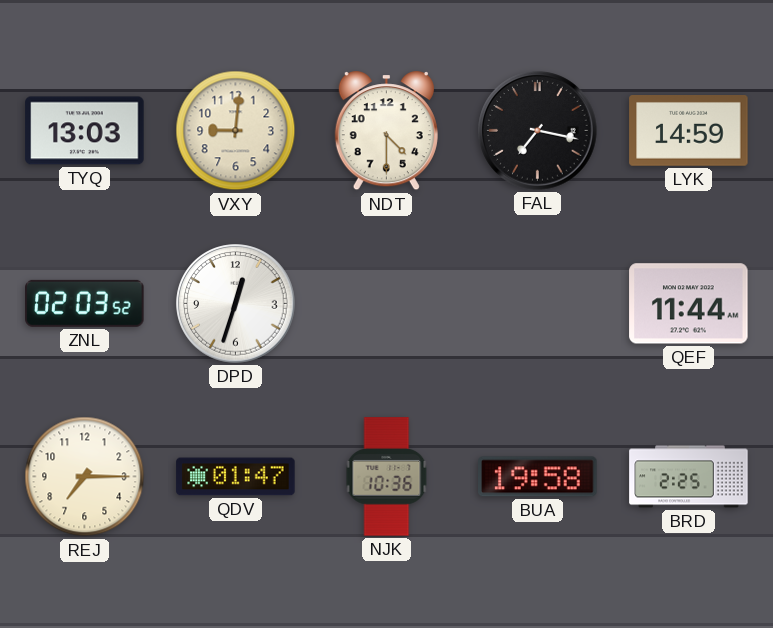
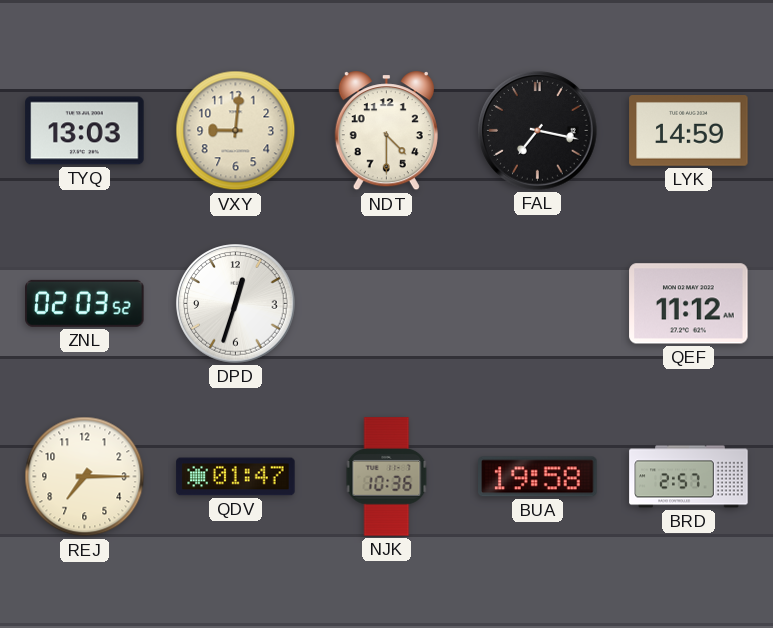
QEF: 11:44 -> 11:12 (689, 304)
BRD: 2:25 -> 2:57 (689, 477)
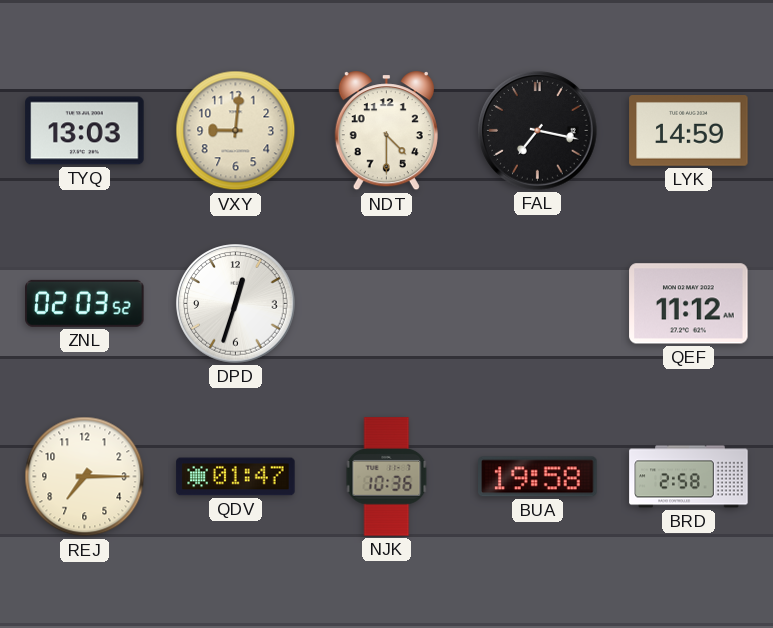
BRD: 2:57 -> 2:58 (689, 477)
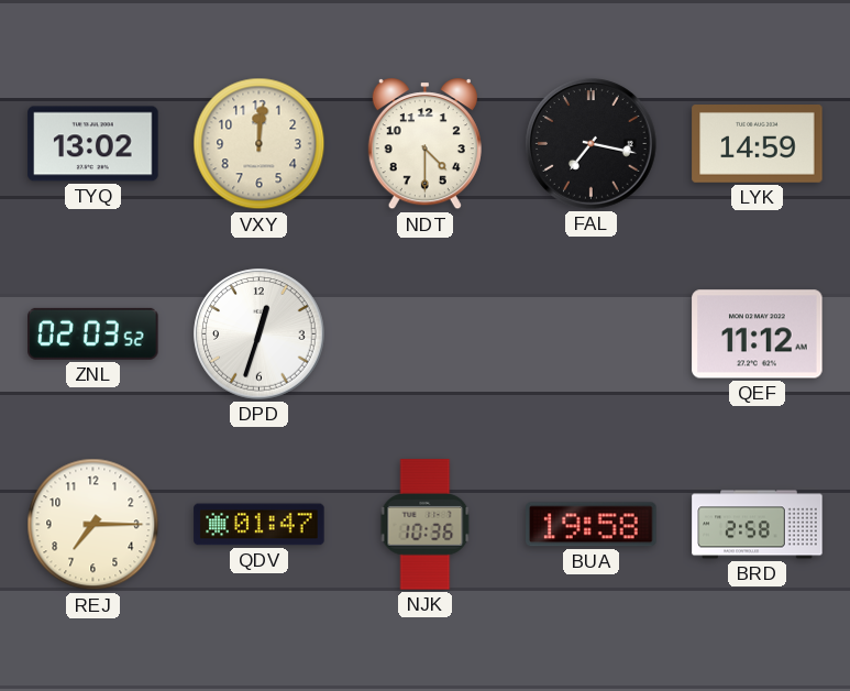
TYQ: 13:03 -> 13:02 (93, 144)
VXY: 9:01 -> 12:01 (260, 144)
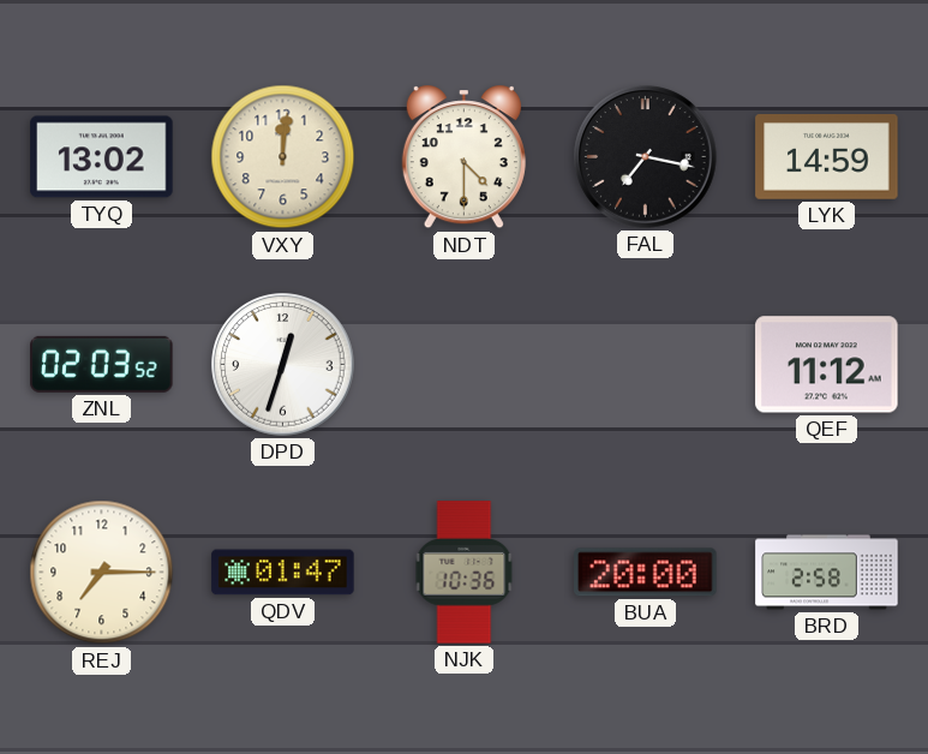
BUA: 19:58 -> 20:00 (646, 573)
